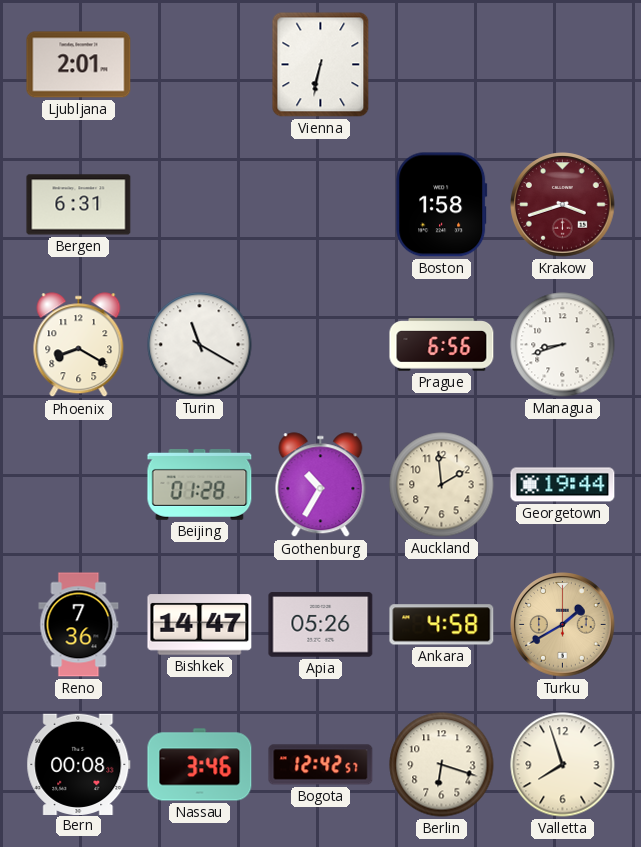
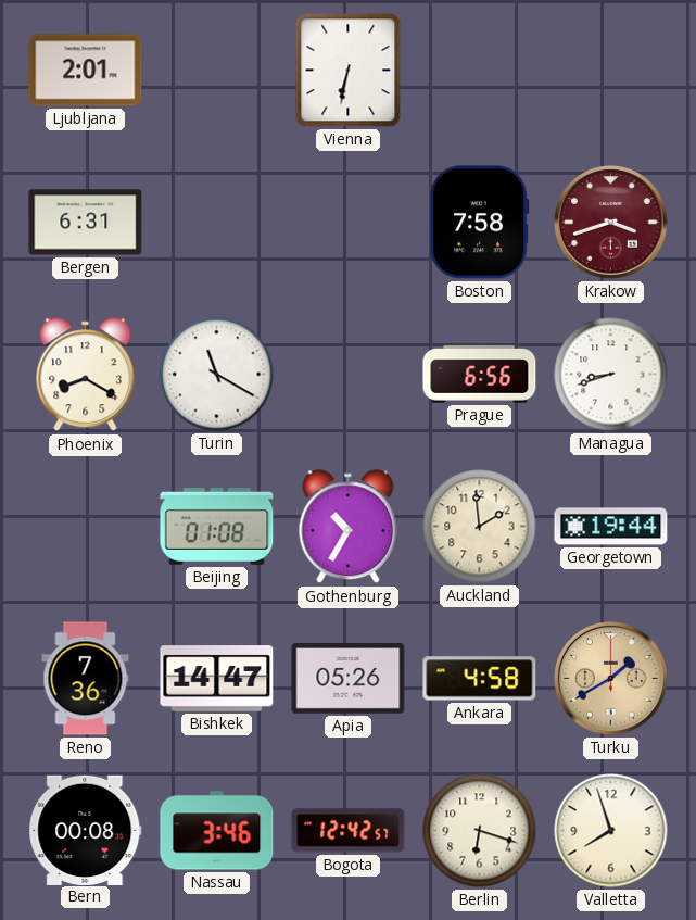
Boston: 1:58 -> 7:58 (480, 223)
Beijing: 01:28 -> 01:08 (217, 527)
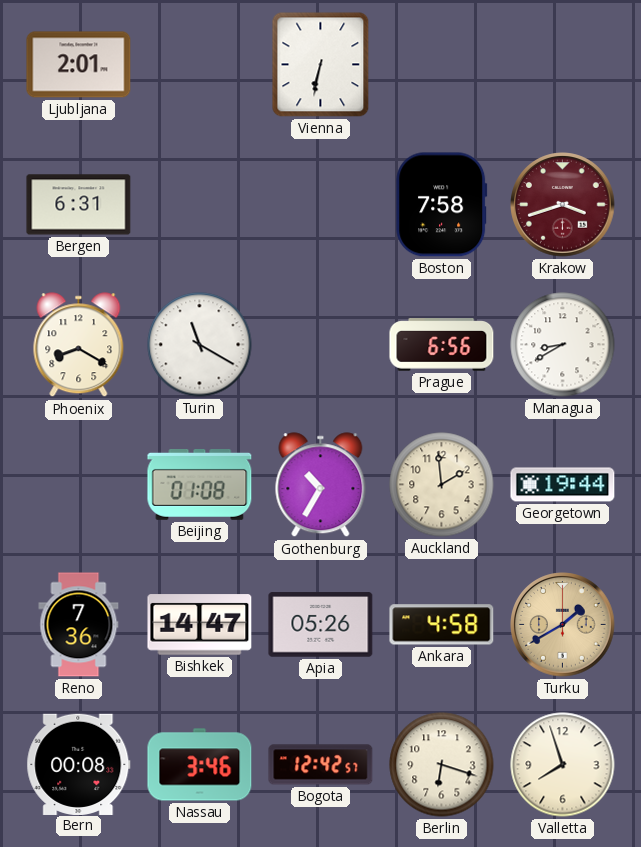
Managua: 8:42 -> 8:40 (563, 345)
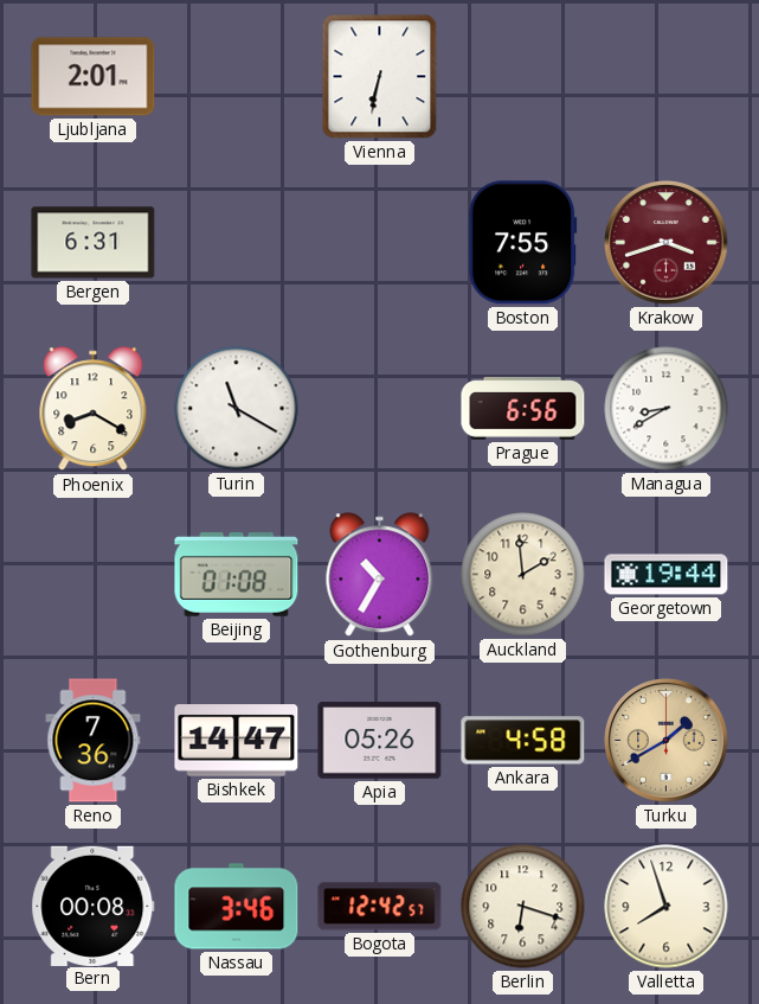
Boston: 7:58 -> 7:55 (523, 243)
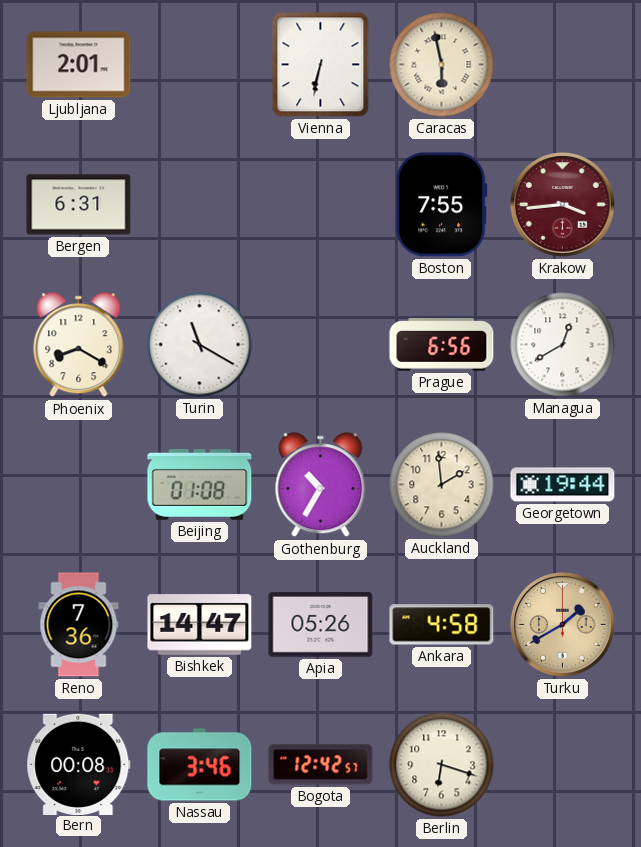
Caracas: none -> 5:58 (442, 65)
Krakow: 3:42 -> 3:44 (563, 205)
Managua: 8:40 -> 12:40 (563, 345)
Valletta: 7:57 -> none (667, 907)
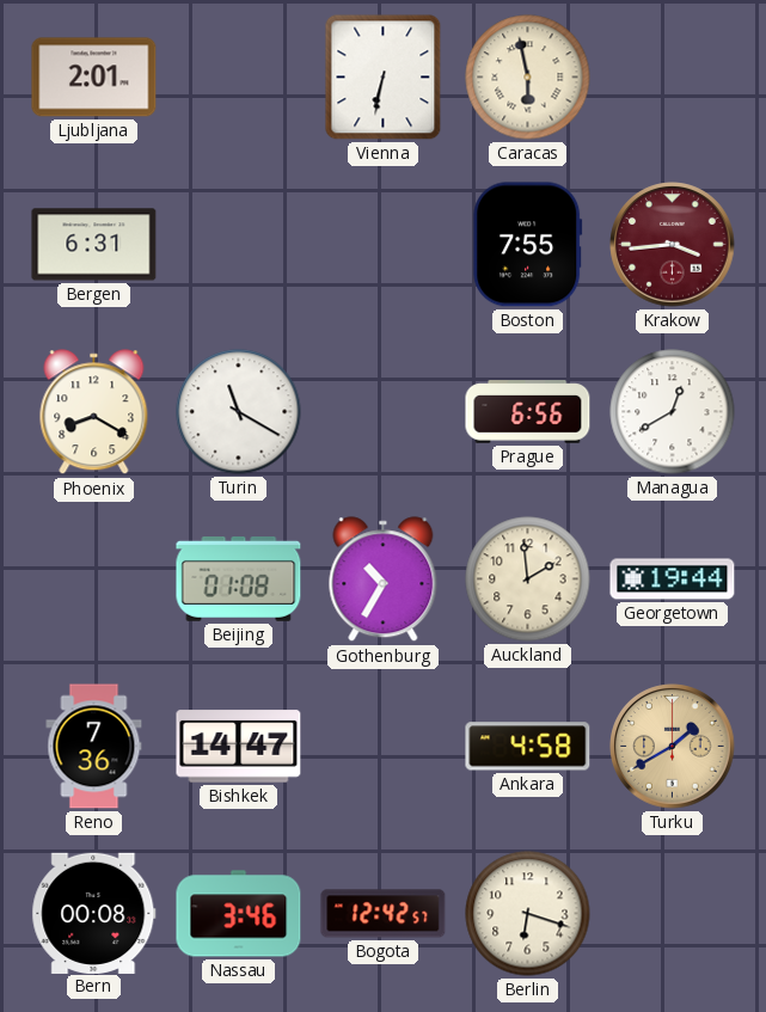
Apia: 05:26 -> none (321, 625)
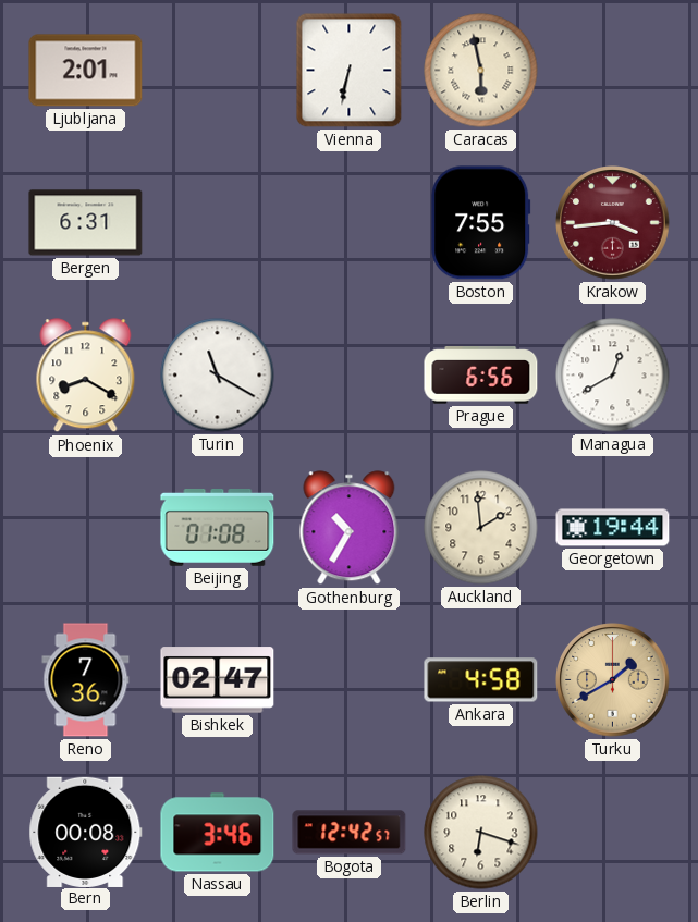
Bishkek: 14:47 -> 02:47 (218, 680)
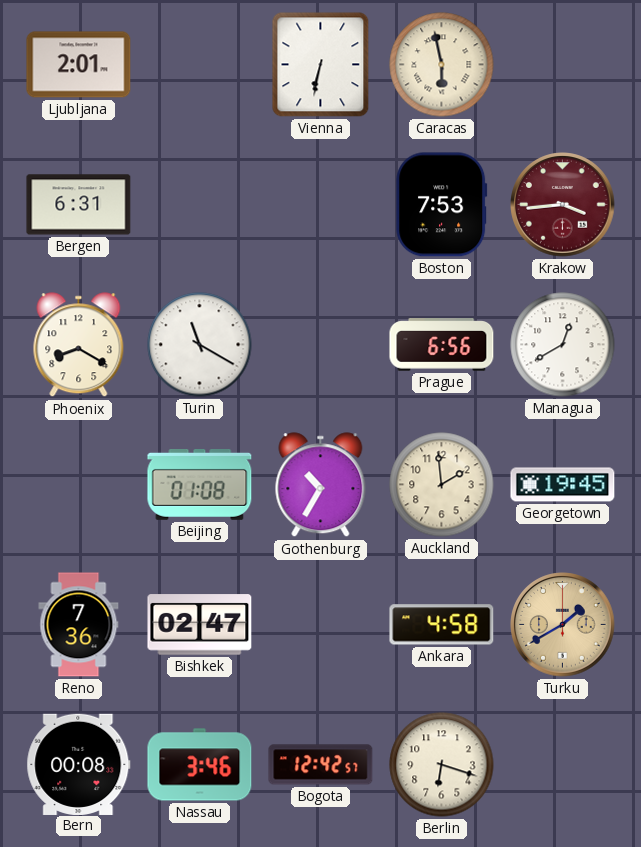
Boston: 7:55 -> 7:53 (442, 205)
Georgetown: 19:44 -> 19:45 (563, 485)
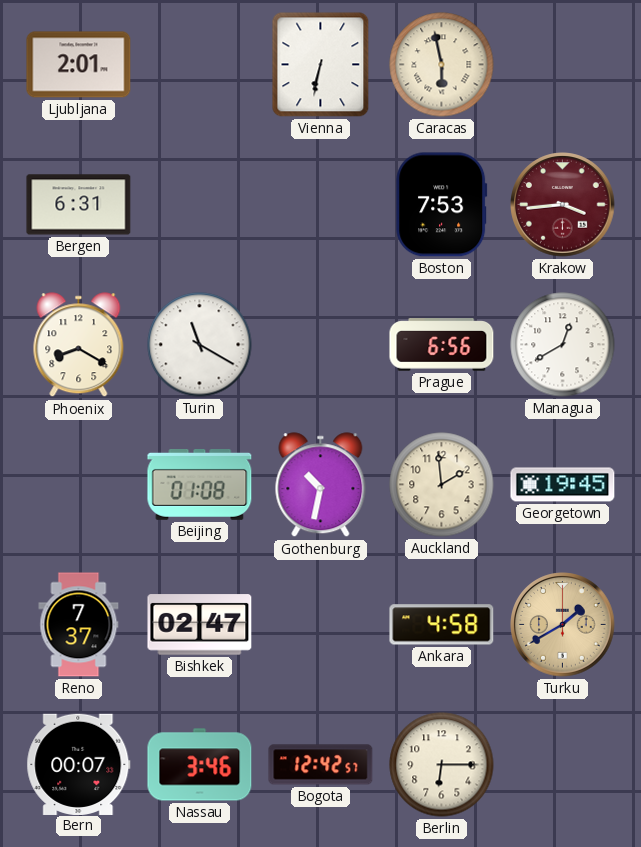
Gothenburg: 10:35 -> 10:32 (321, 485)
Reno: 7:36 -> 7:37 (79, 625)
Bern: 00:08 -> 00:07 (79, 764)
Berlin: 6:18 -> 6:15 (442, 765)
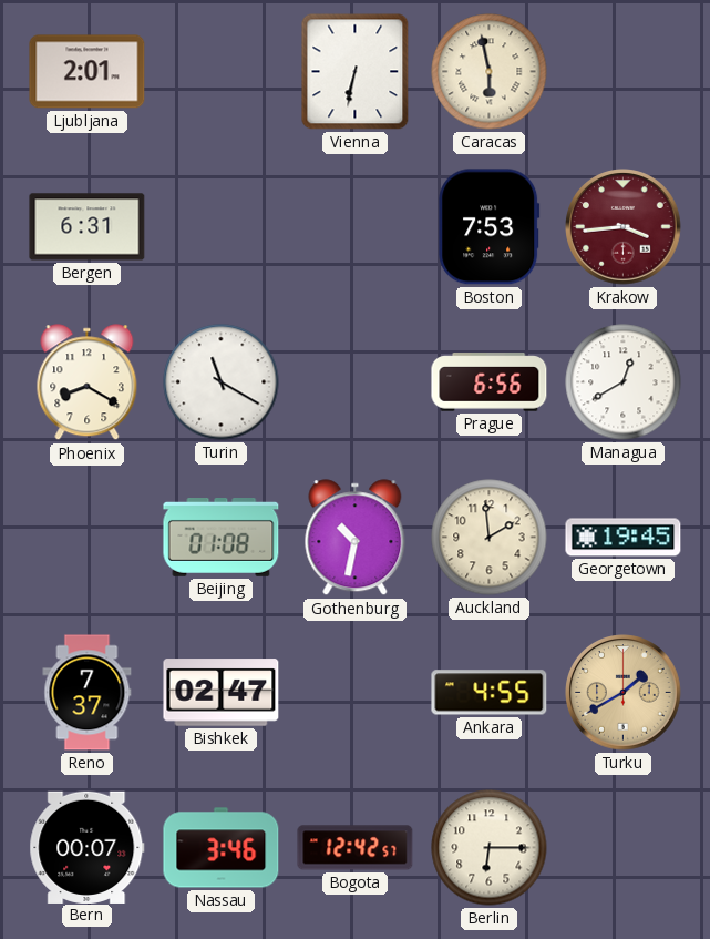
Ankara: 4:58 -> 4:55 (490, 693)
